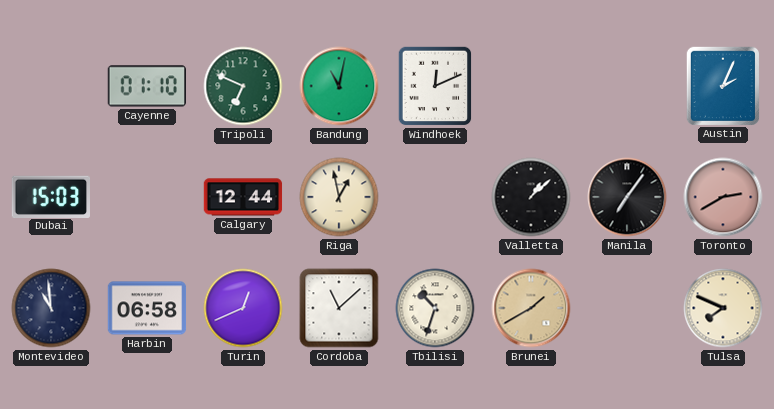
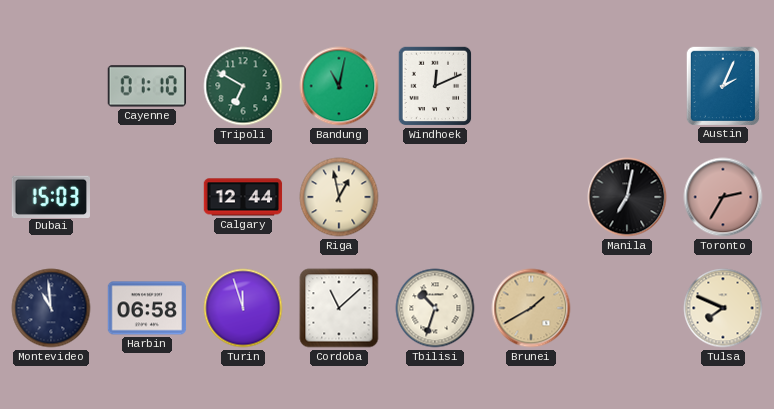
Tripoli: 6:49 -> 6:50 (243, 86)
Valletta: 1:08 -> none (531, 197)
Manila: 7:06 -> 7:02 (627, 197)
Toronto: 2:40 -> 2:35 (723, 197)
Turin: 12:41 -> 11:57 (243, 308)
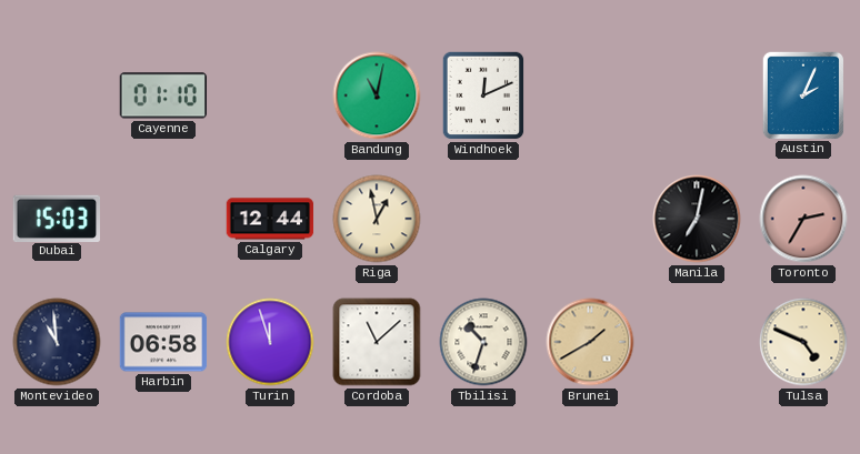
Tripoli: 6:50 -> none (243, 86)
Tulsa: 7:49 -> 4:49 (803, 342)
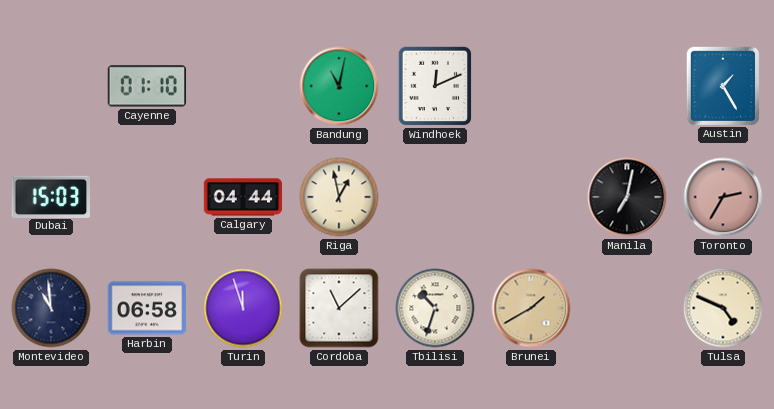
Austin: 2:04 -> 1:25 (723, 85)
Calgary: 12:44 -> 04:44 (243, 197)
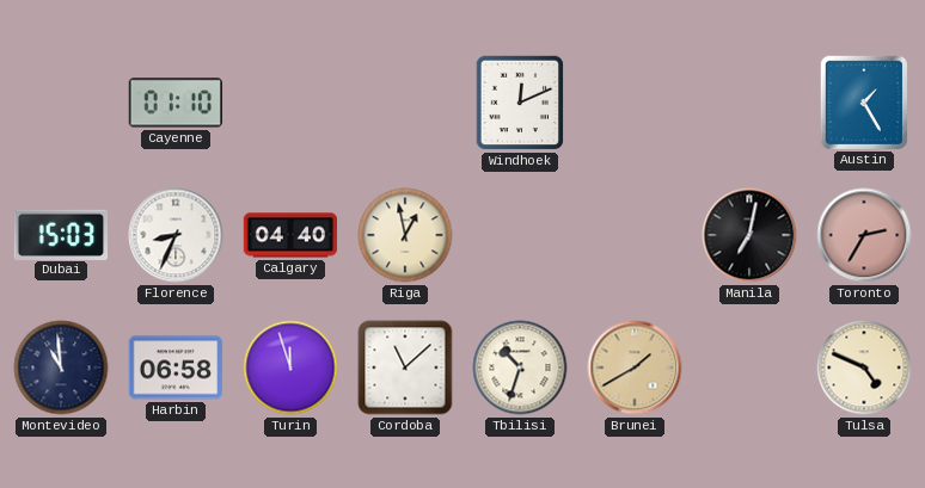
Bandung: 11:02 -> none (339, 86)
Florence: none -> 8:34 (176, 235)
Calgary: 04:44 -> 04:40 (290, 235)
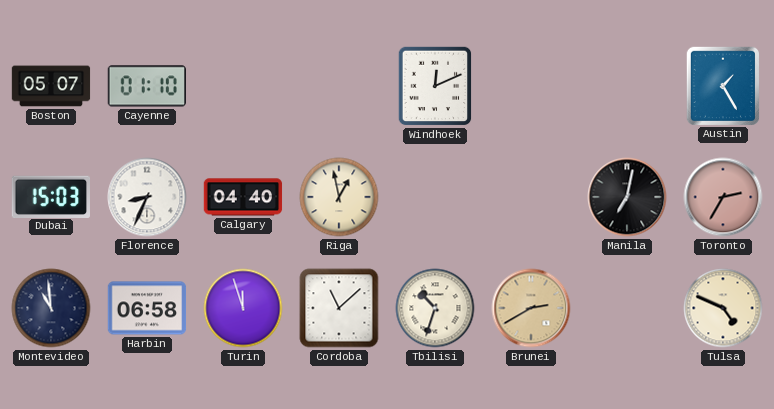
Boston: none -> 05:07 (51, 86)
Brunei: 1:40 -> 2:40 (531, 308)
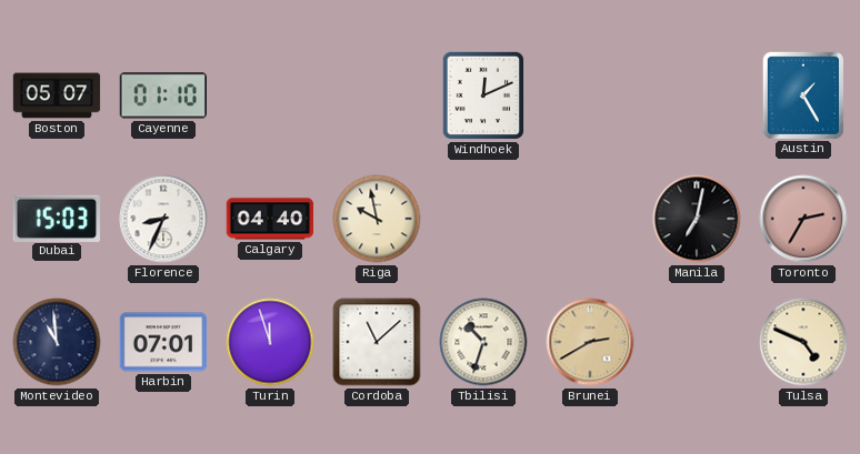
Riga: 12:58 -> 9:58 (377, 219)
Harbin: 06:58 -> 07:01 (163, 342)
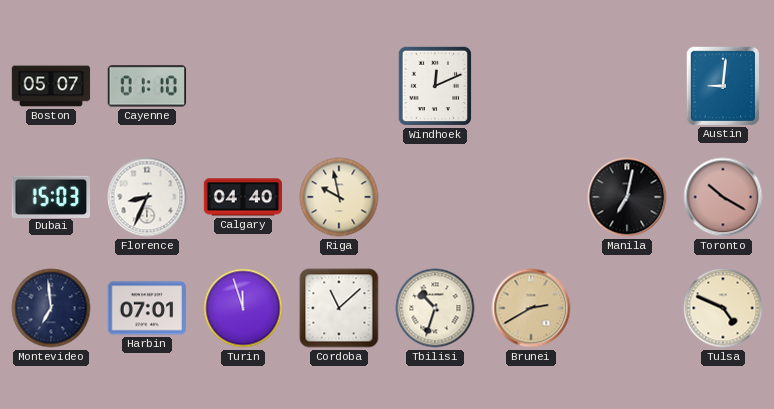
Austin: 1:25 -> 9:01 (723, 85)
Toronto: 2:35 -> 10:20 (723, 197)
Montevideo: 10:59 -> 6:59 (51, 308)
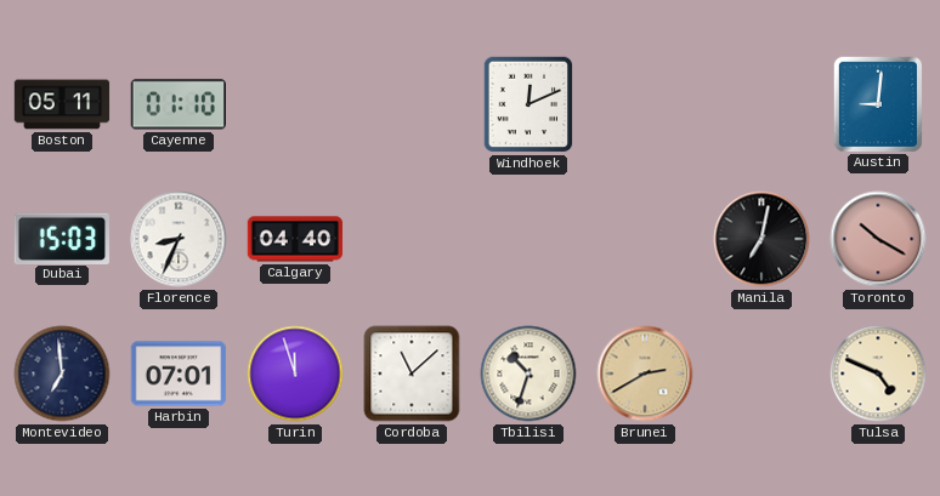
Boston: 05:07 -> 05:11 (62, 104)
Riga: 9:58 -> none (339, 197)
